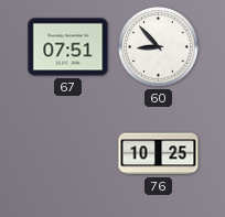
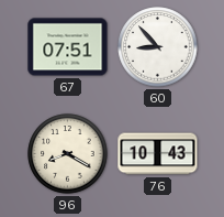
96: none -> 8:20 (68, 154)
76: 10:25 -> 10:43 (158, 154)
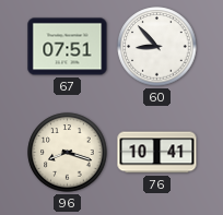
96: 8:20 -> 8:18 (68, 153)
76: 10:43 -> 10:41 (157, 153)
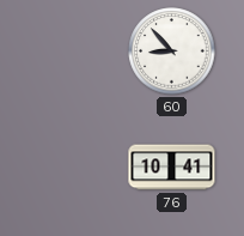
67: 07:51 -> none (68, 47)
96: 8:18 -> none (68, 153)
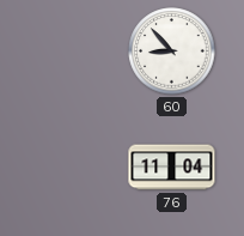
76: 10:41 -> 11:04 (172, 168)
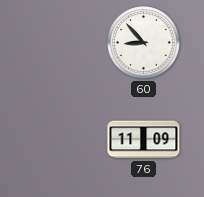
76: 11:04 -> 11:09 (144, 140)
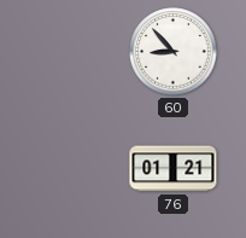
76: 11:09 -> 01:21 (174, 169)
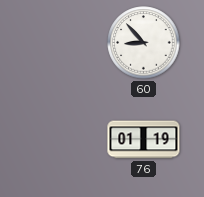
76: 01:21 -> 01:19 (144, 140)
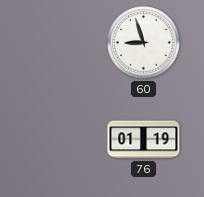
60: 8:53 -> 8:57 (144, 43)
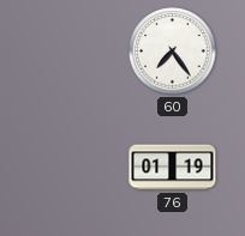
60: 8:57 -> 7:24 (173, 52)
